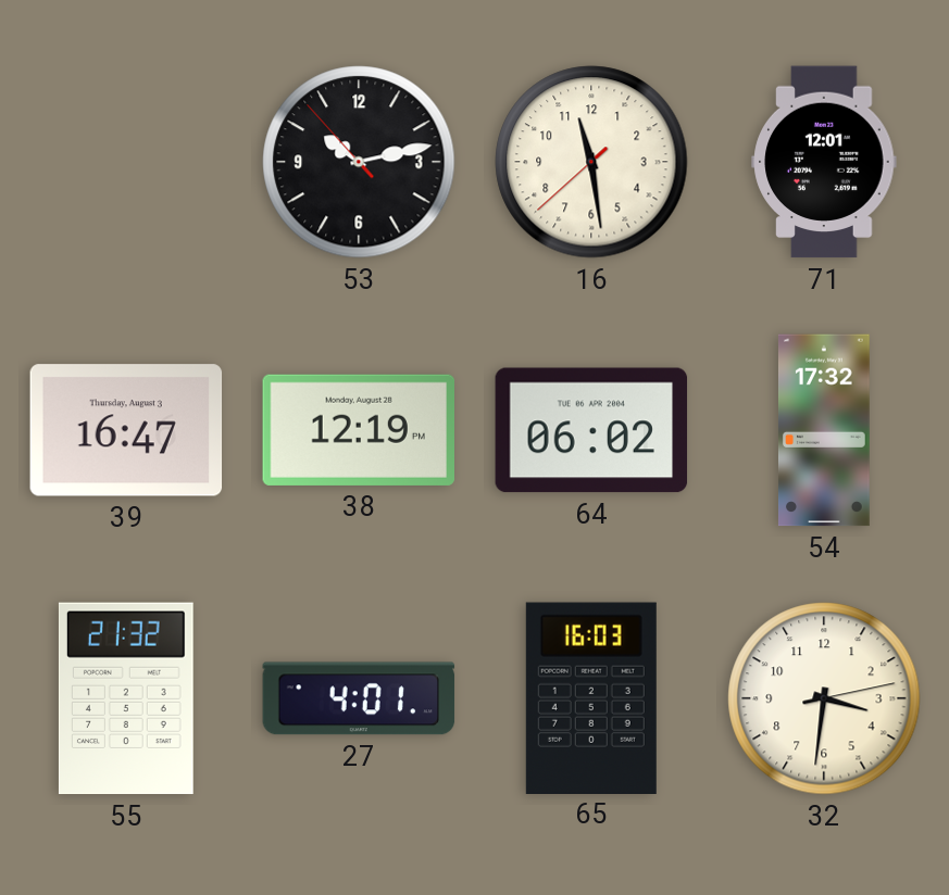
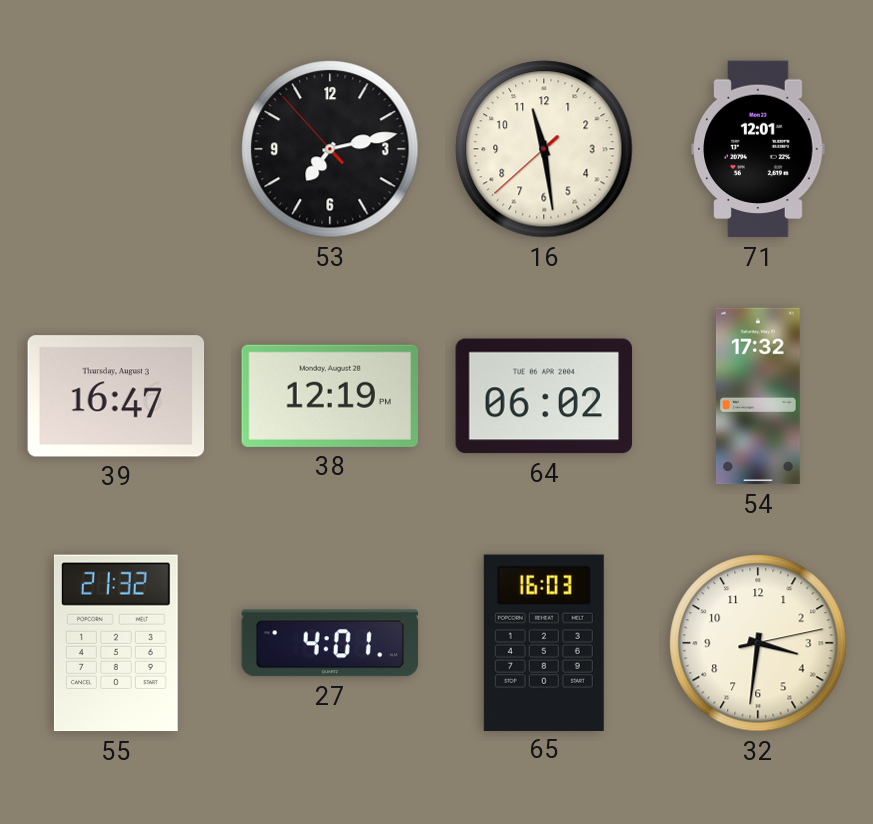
53: 10:12 -> 7:12 (330, 149)
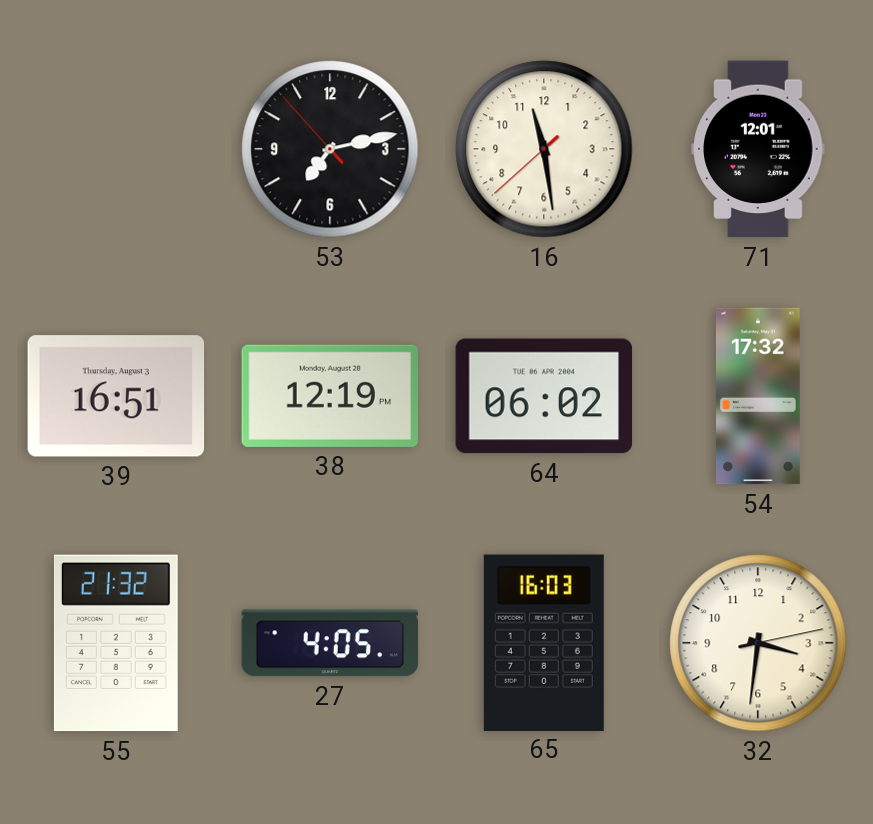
39: 16:47 -> 16:51 (116, 396)
27: 4:01 -> 4:05 (330, 643)
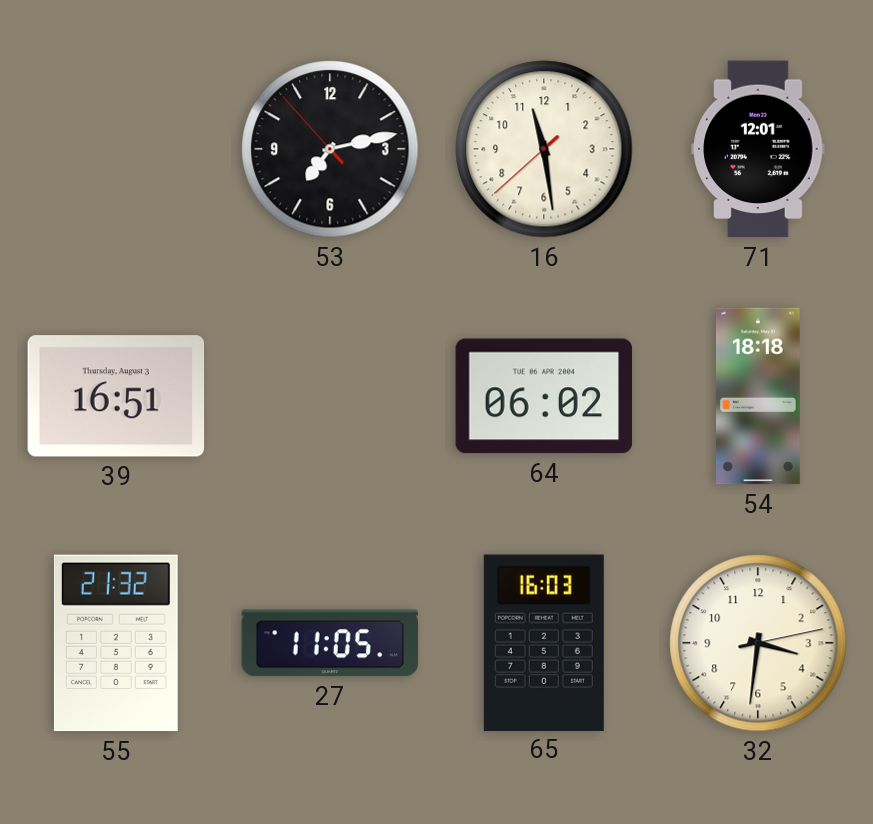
38: 12:19 -> none (329, 396)
54: 17:32 -> 18:18 (758, 396)
27: 4:05 -> 11:05 (330, 643)
